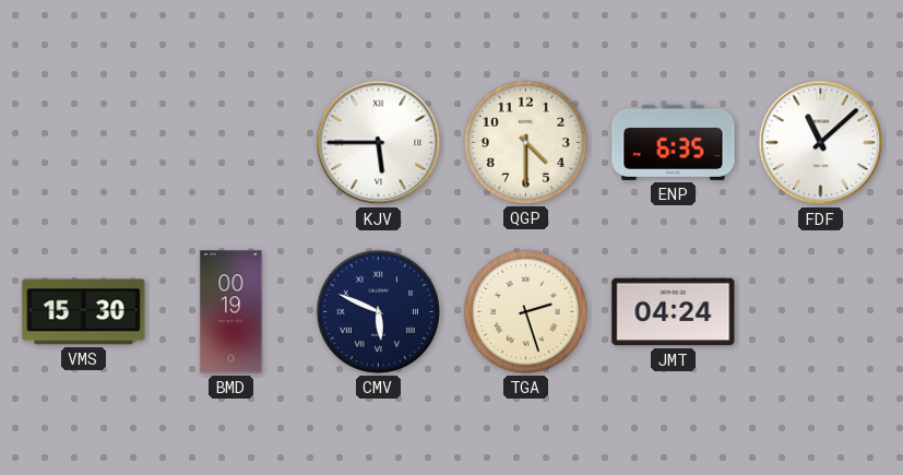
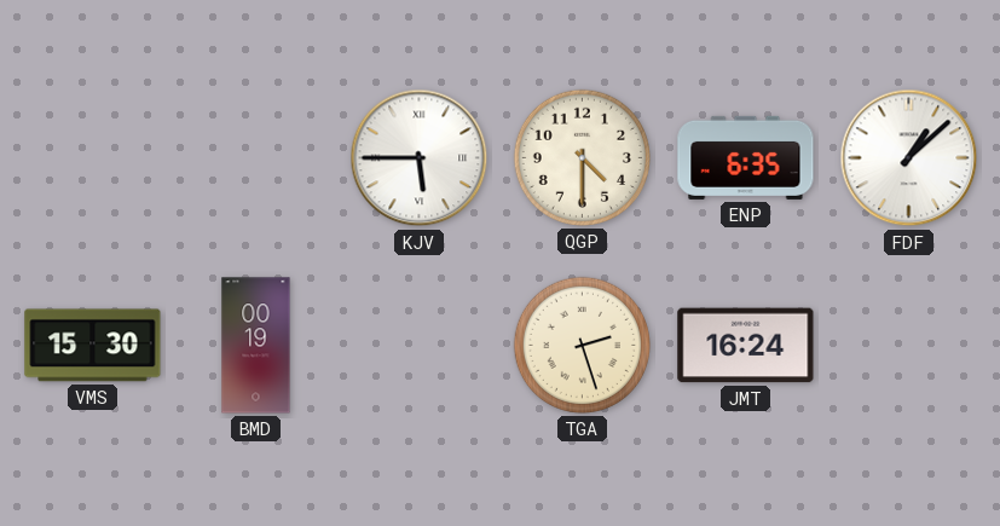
FDF: 11:08 -> 1:08 (909, 158)
CMV: 5:49 -> none (378, 311)
JMT: 04:24 -> 16:24 (746, 346)
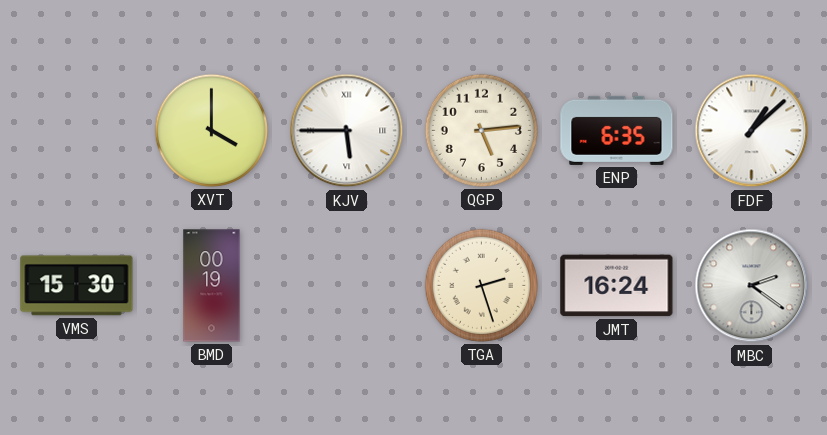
XVT: none -> 4:00 (211, 130)
QGP: 4:30 -> 5:14 (481, 130)
MBC: none -> 2:21 (752, 286)
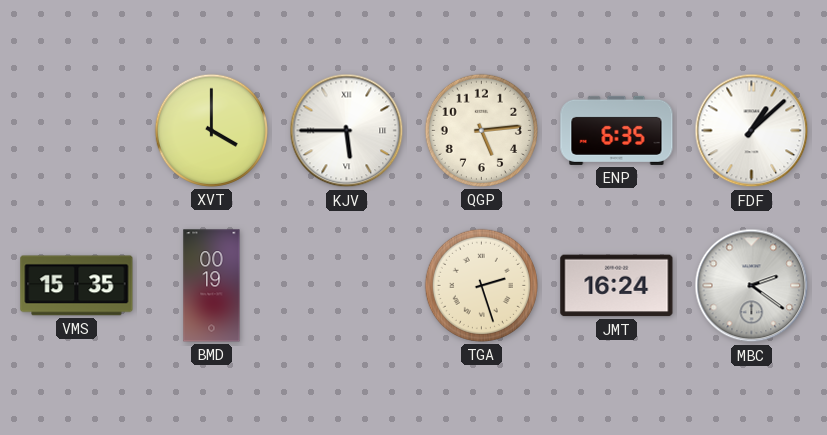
VMS: 15:30 -> 15:35 (77, 286)
